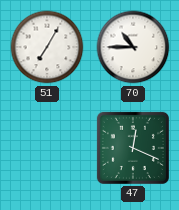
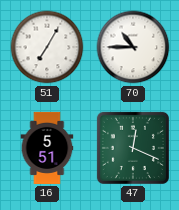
16: none -> 5:51 (47, 148)
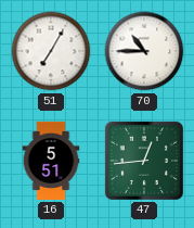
47: 12:19 -> 12:44 (144, 161)
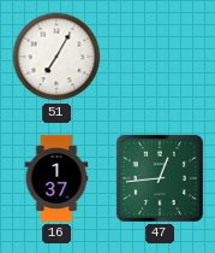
70: 10:45 -> none (144, 51)
16: 5:51 -> 1:37 (56, 178)
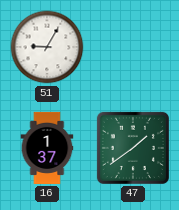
51: 7:05 -> 9:05 (47, 47)
47: 12:44 -> 1:39 (133, 148)
